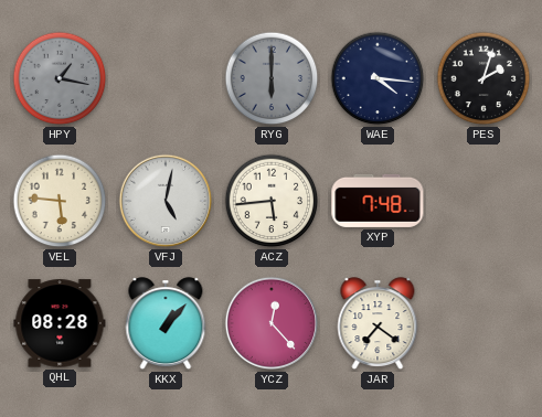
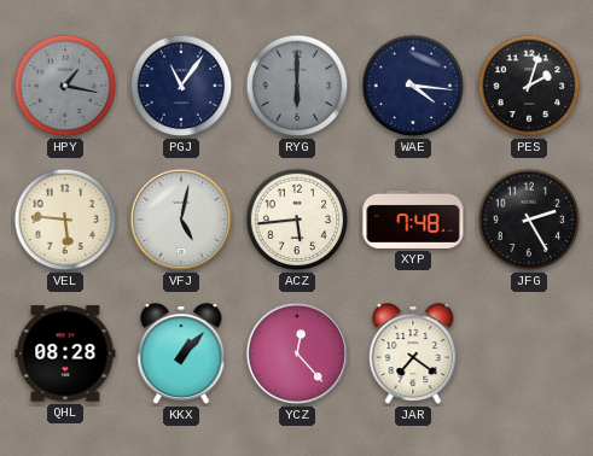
PGJ: none -> 11:06 (181, 86)
JFG: none -> 2:25 (529, 220)
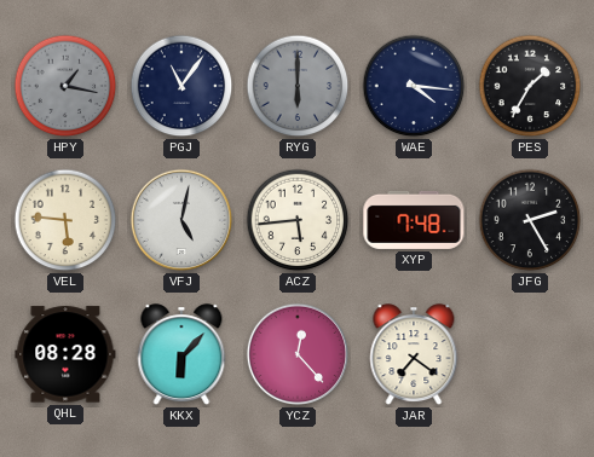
PES: 2:03 -> 1:35 (530, 86)
KKX: 1:07 -> 6:07 (181, 355)
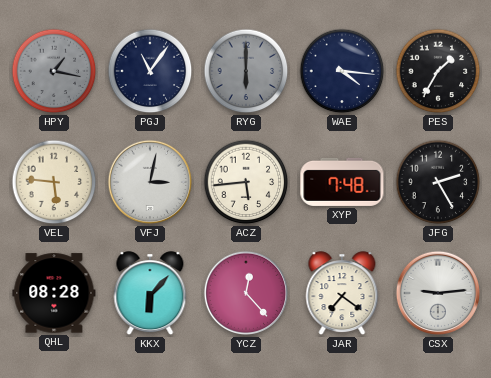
VFJ: 5:02 -> 3:02 (150, 182)
CSX: none -> 9:14 (438, 293)
